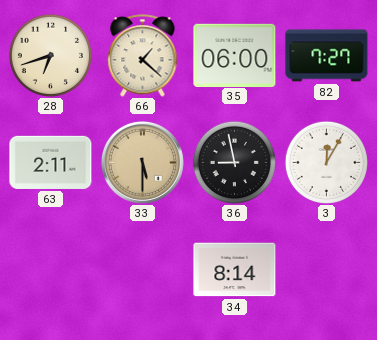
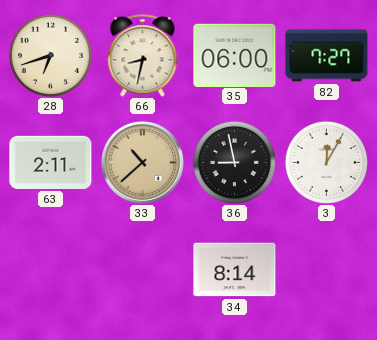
66: 1:22 -> 8:32 (143, 56)
33: 5:30 -> 10:38 (142, 162)
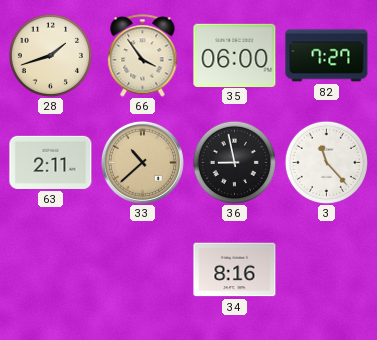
28: 6:42 -> 1:42 (50, 55)
66: 8:32 -> 3:54 (143, 56)
3: 12:05 -> 11:23 (326, 162)
34: 8:14 -> 8:16 (235, 270)
